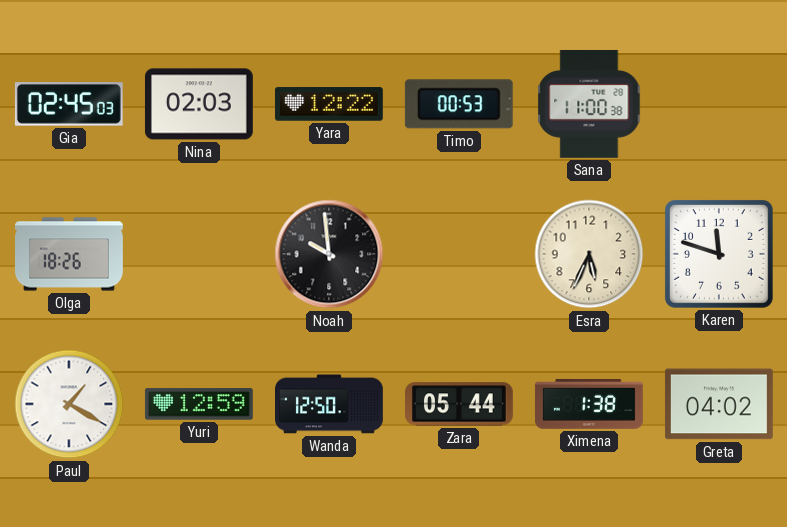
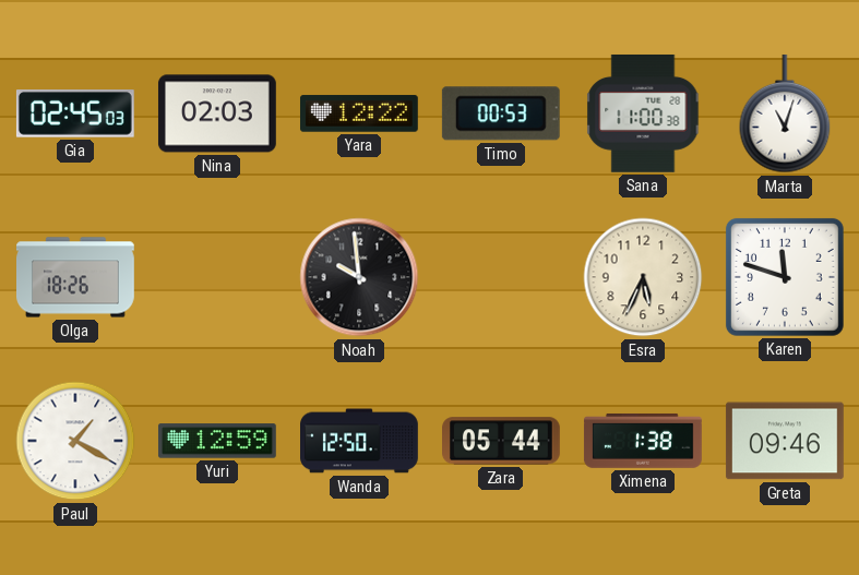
Marta: none -> 11:03 (785, 115)
Greta: 04:02 -> 09:46 (785, 441)
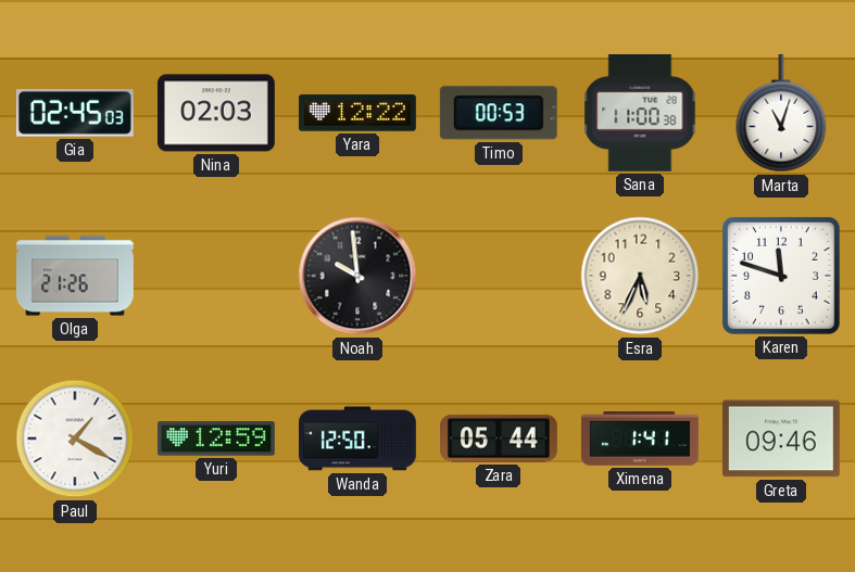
Olga: 18:26 -> 21:26 (76, 276)
Ximena: 1:38 -> 1:41 (640, 438)
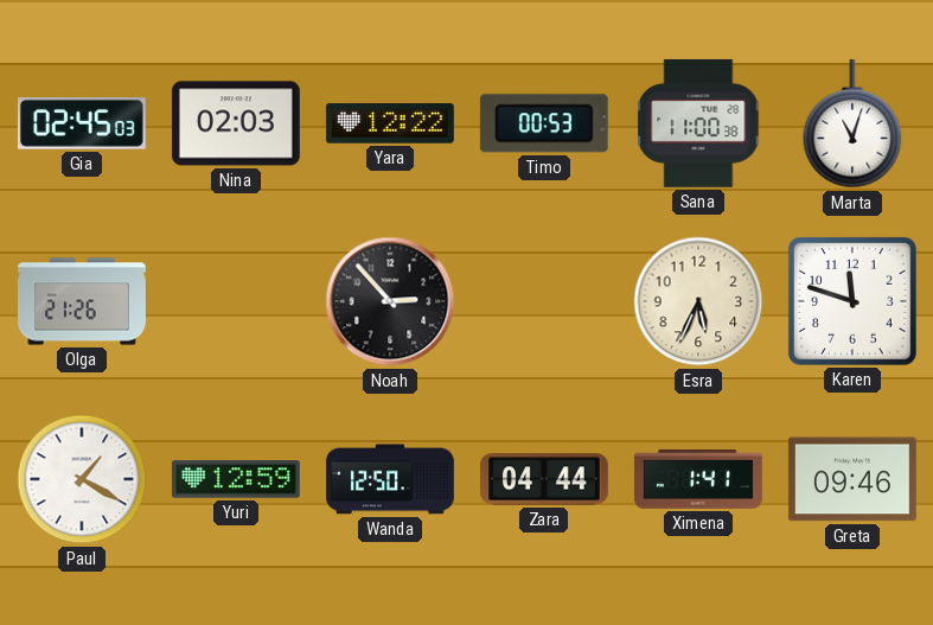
Noah: 9:59 -> 2:53 (390, 301)
Zara: 05:44 -> 04:44 (545, 479)
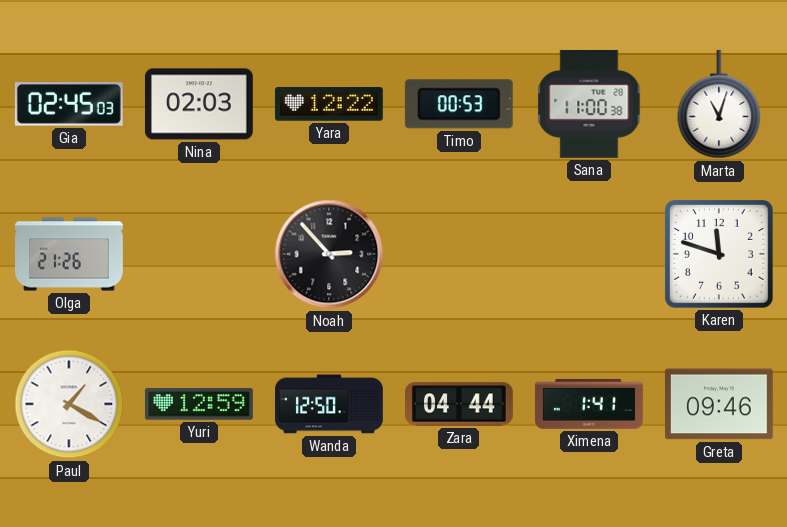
Esra: 5:34 -> none (698, 301)
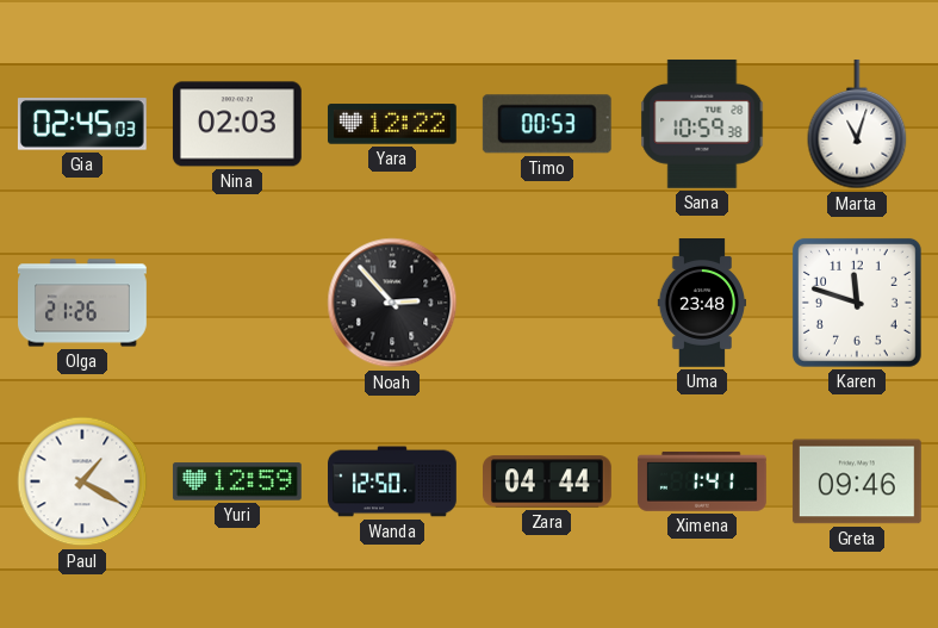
Sana: 11:00 -> 10:59 (702, 124)
Uma: none -> 23:48 (702, 304)
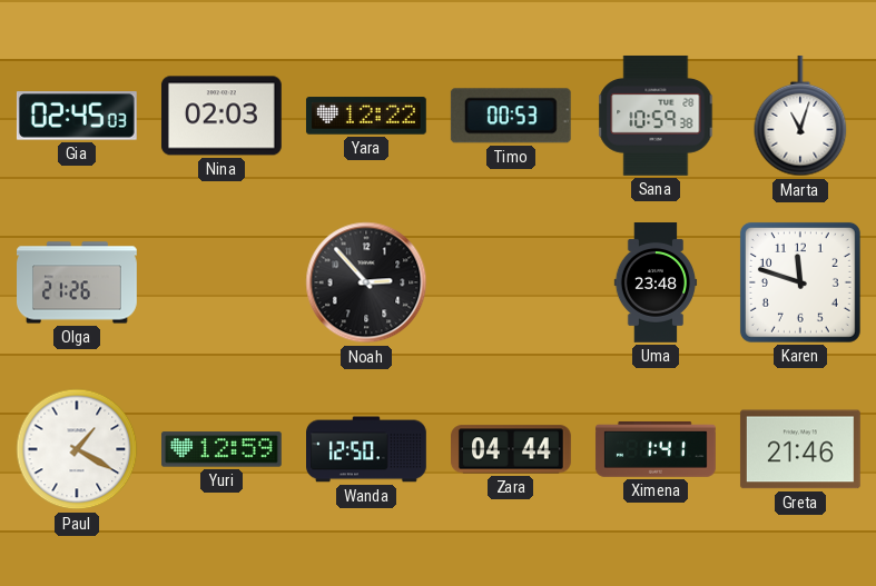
Greta: 09:46 -> 21:46 (800, 449)
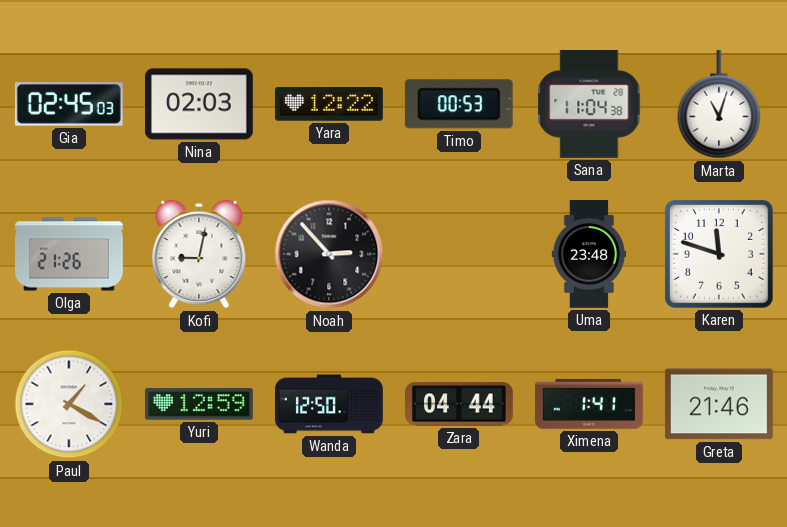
Sana: 10:59 -> 11:04 (589, 104)
Kofi: none -> 9:02 (199, 254)
